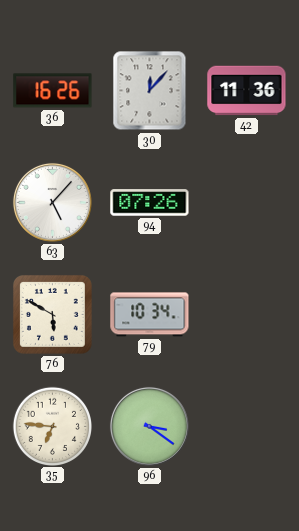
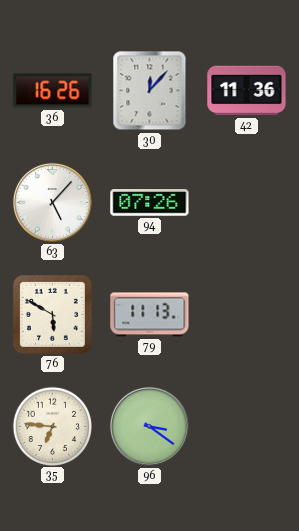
79: 10:34 -> 11:13 (150, 315)
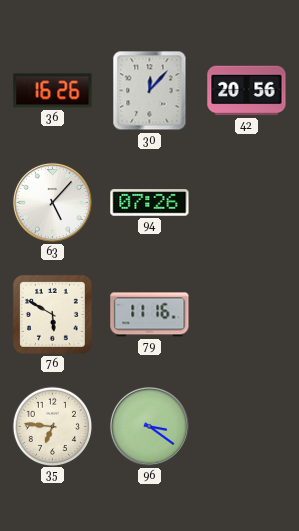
42: 11:36 -> 20:56 (247, 91)
79: 11:13 -> 11:16 (150, 315)
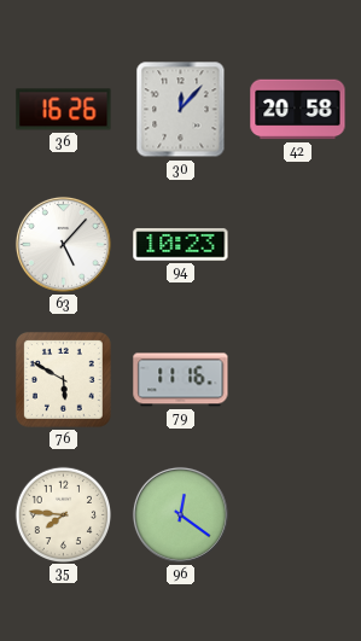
42: 20:56 -> 20:58 (298, 110)
94: 07:26 -> 10:23 (181, 245)
35: 6:46 -> 7:46 (63, 514)
96: 3:21 -> 12:21 (180, 514)
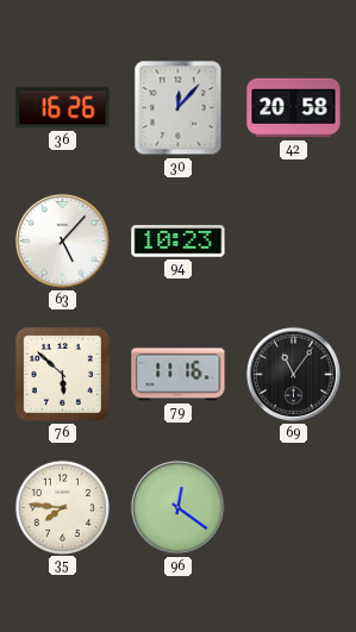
76: 5:50 -> 5:52 (62, 374)
69: none -> 11:06 (293, 374)
